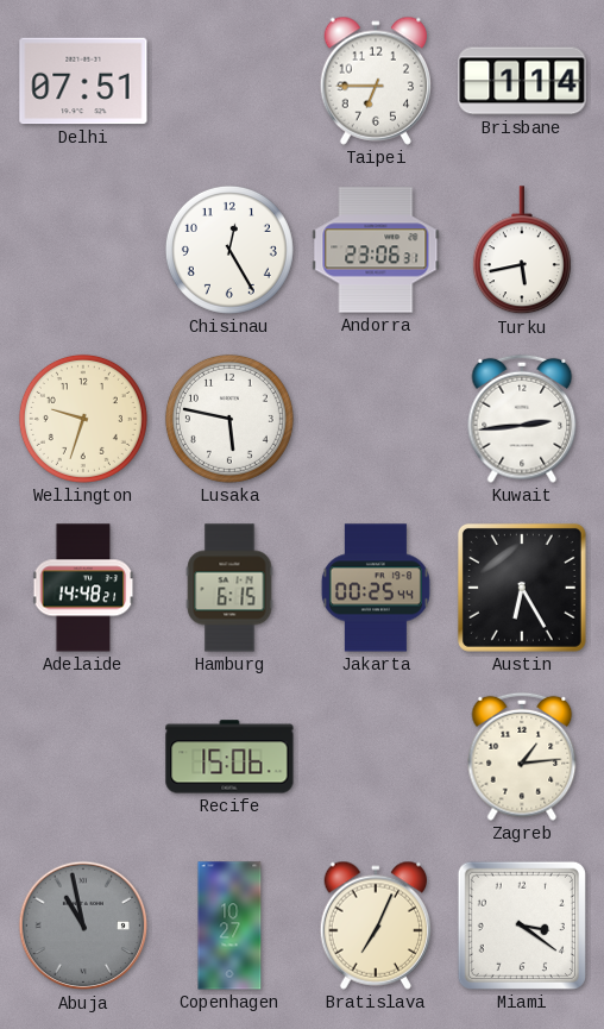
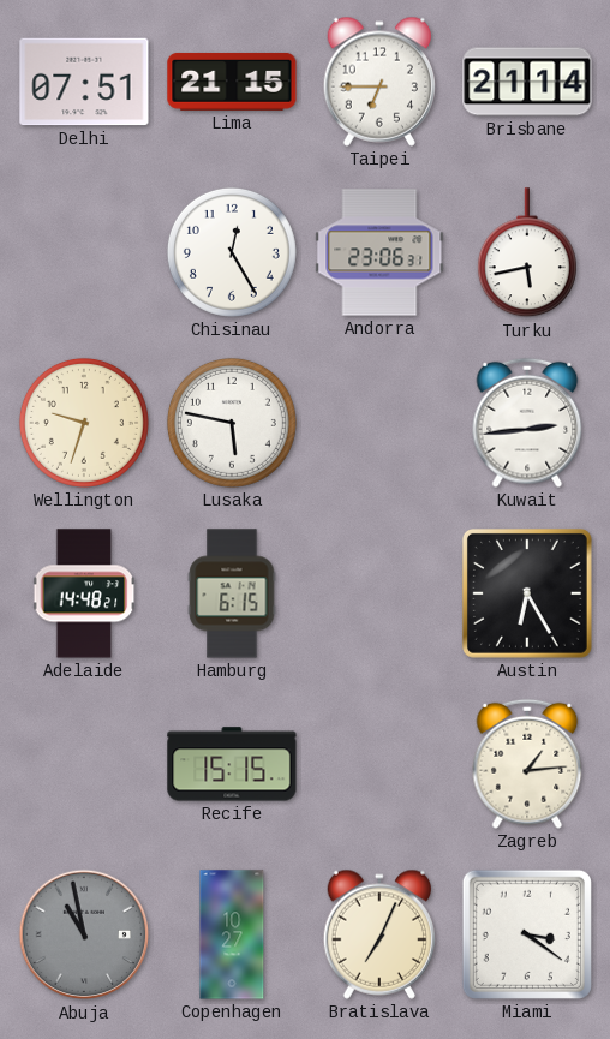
Lima: none -> 21:15 (232, 82)
Brisbane: 1:14 -> 21:14 (527, 82)
Jakarta: 00:25 -> none (376, 588)
Recife: 15:06 -> 15:15 (232, 764)
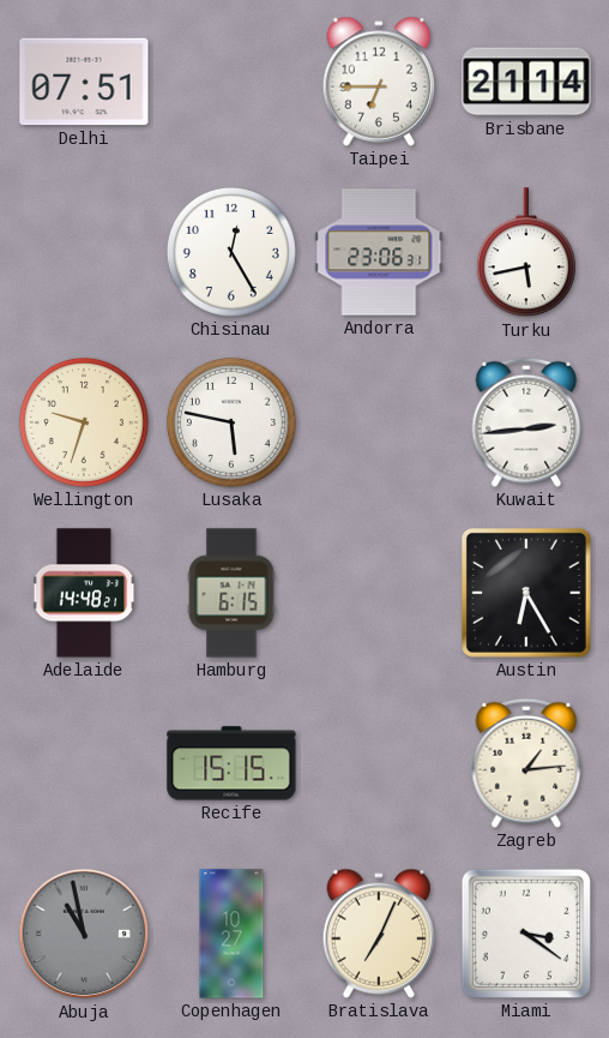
Lima: 21:15 -> none (232, 82)
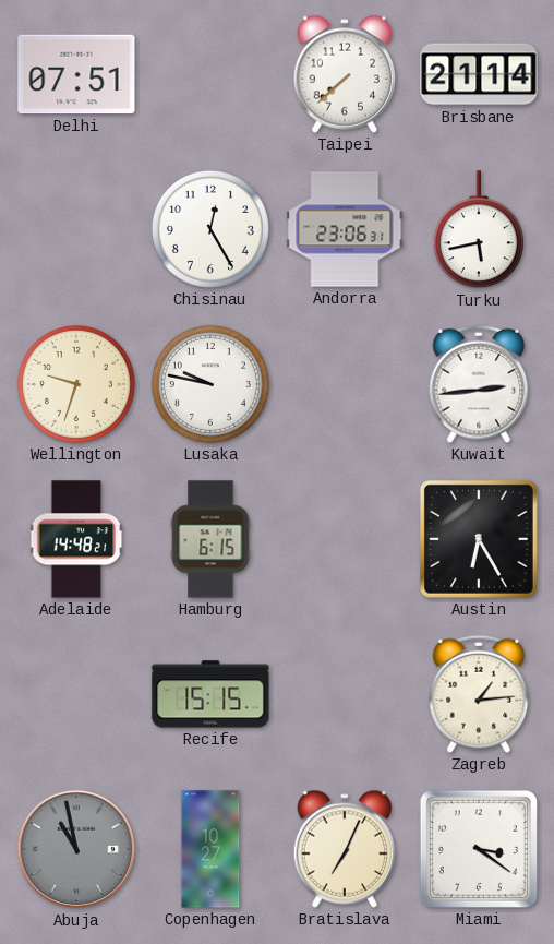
Taipei: 6:45 -> 7:38 (344, 74)
Lusaka: 5:47 -> 9:47 (210, 384)
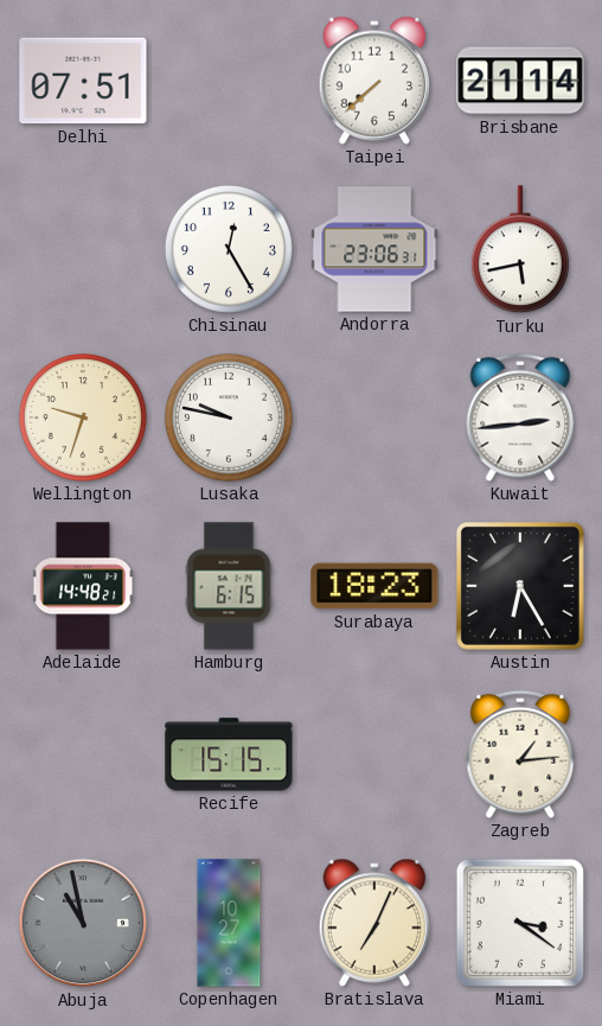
Surabaya: none -> 18:23 (374, 586)
